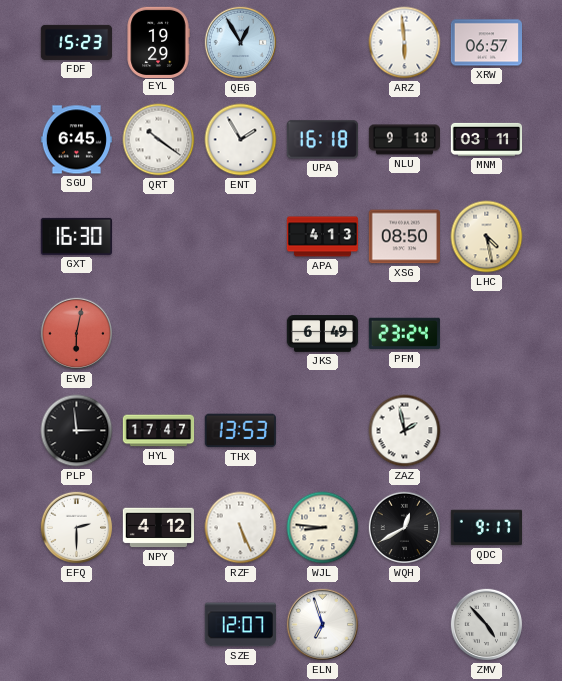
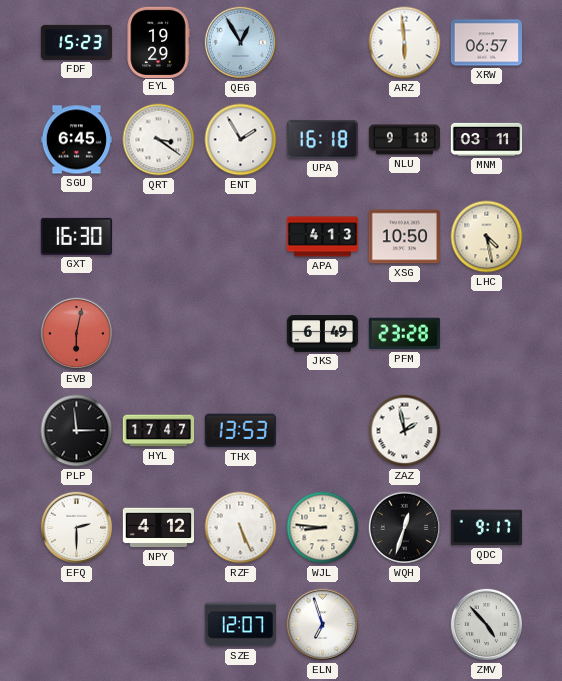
QRT: 10:21 -> 3:21 (159, 140)
XSG: 08:50 -> 10:50 (404, 237)
PFM: 23:24 -> 23:28 (404, 334)
WQH: 12:40 -> 12:33 (405, 528)
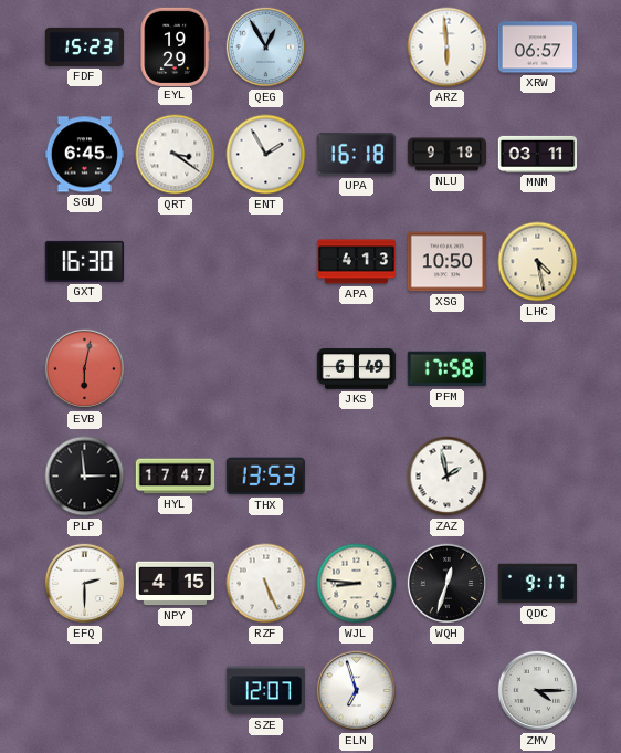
PFM: 23:28 -> 17:58 (446, 369)
NPY: 4:12 -> 4:15 (175, 584)
ZMV: 4:53 -> 4:15 (538, 691)
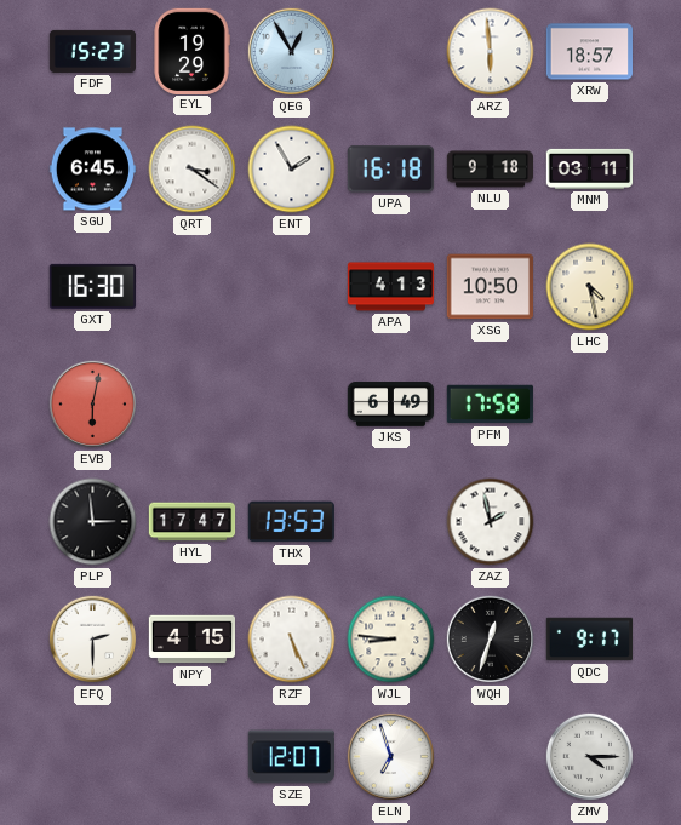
XRW: 06:57 -> 18:57 (589, 52)
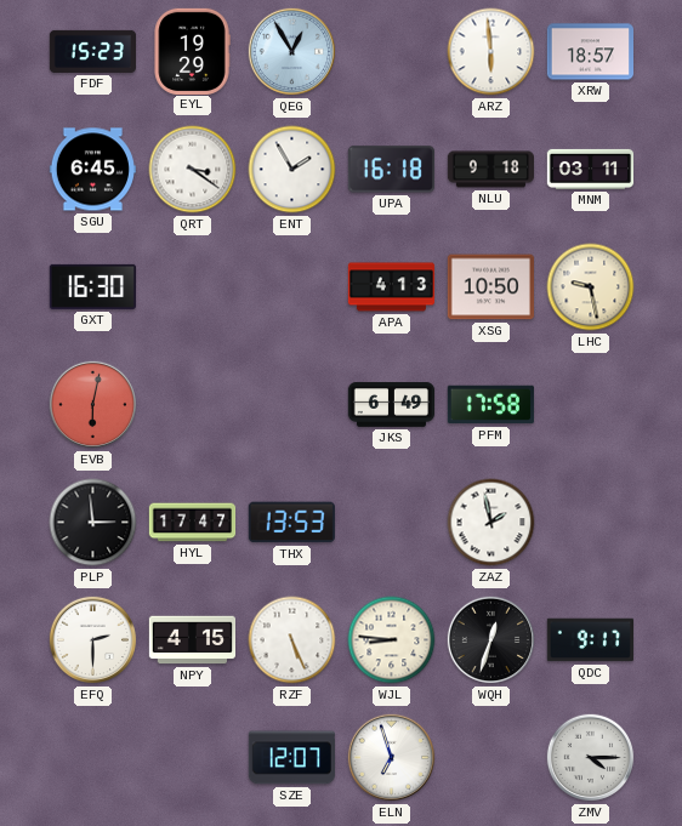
LHC: 4:28 -> 9:28 (591, 287)
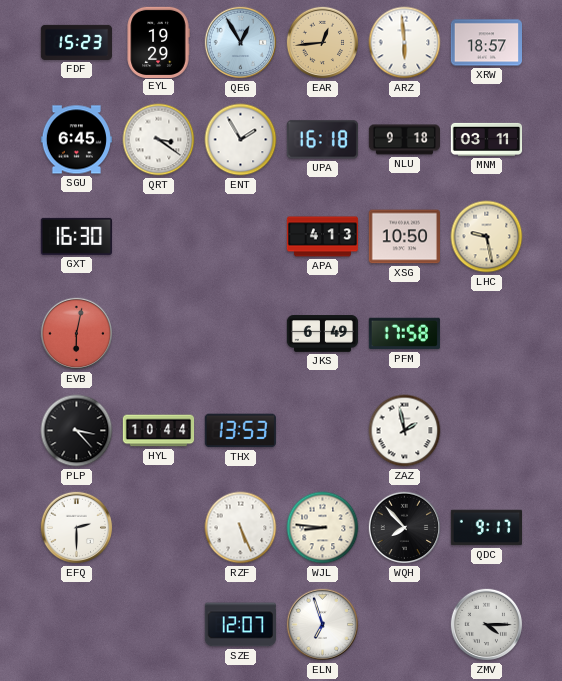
EAR: none -> 12:44 (323, 43)
PLP: 2:59 -> 3:23 (77, 431)
HYL: 17:47 -> 10:44 (159, 431)
NPY: 4:15 -> none (192, 640)
WQH: 12:33 -> 7:53 (405, 528)
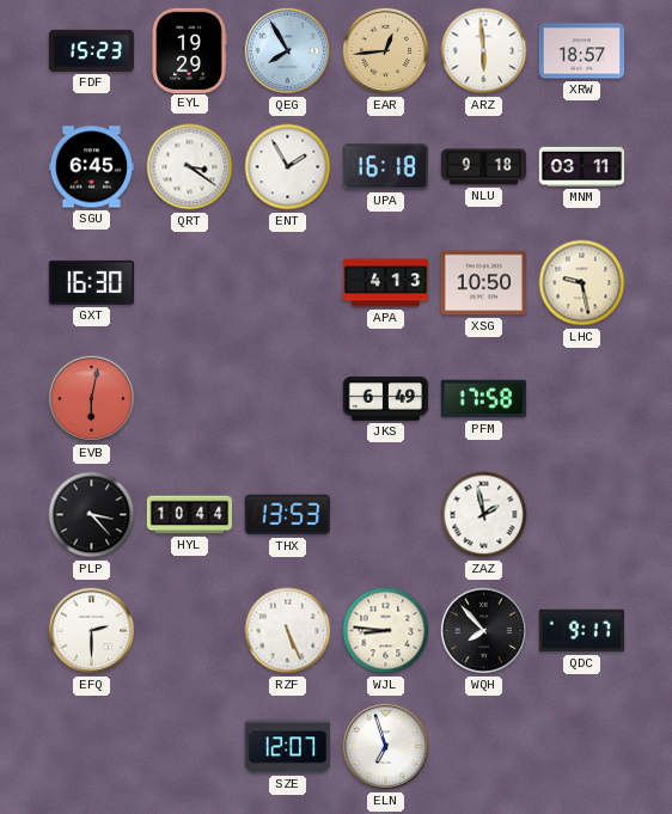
QEG: 12:55 -> 7:55 (288, 51)
ZMV: 4:15 -> none (487, 625)
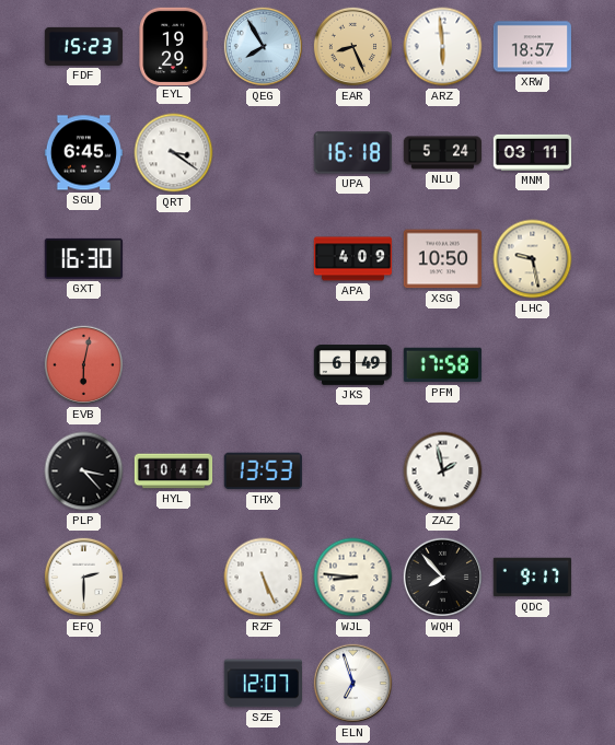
EAR: 12:44 -> 8:26 (353, 47)
ENT: 1:55 -> none (288, 167)
NLU: 9:18 -> 5:24 (442, 153)
APA: 4:13 -> 4:09 (353, 259)
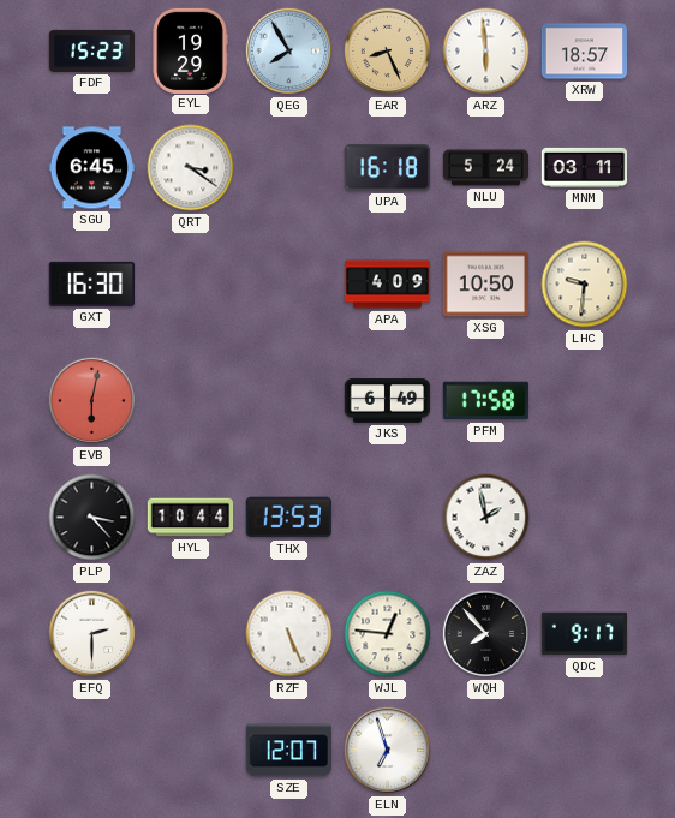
LHC: 9:28 -> 9:31 (585, 285)
WJL: 8:46 -> 12:46 (388, 634)
